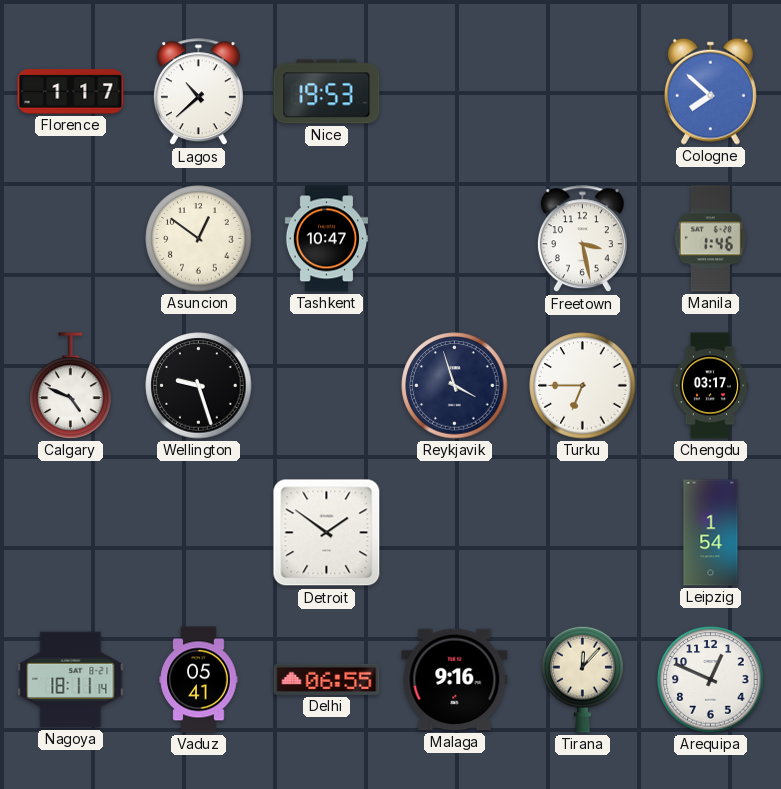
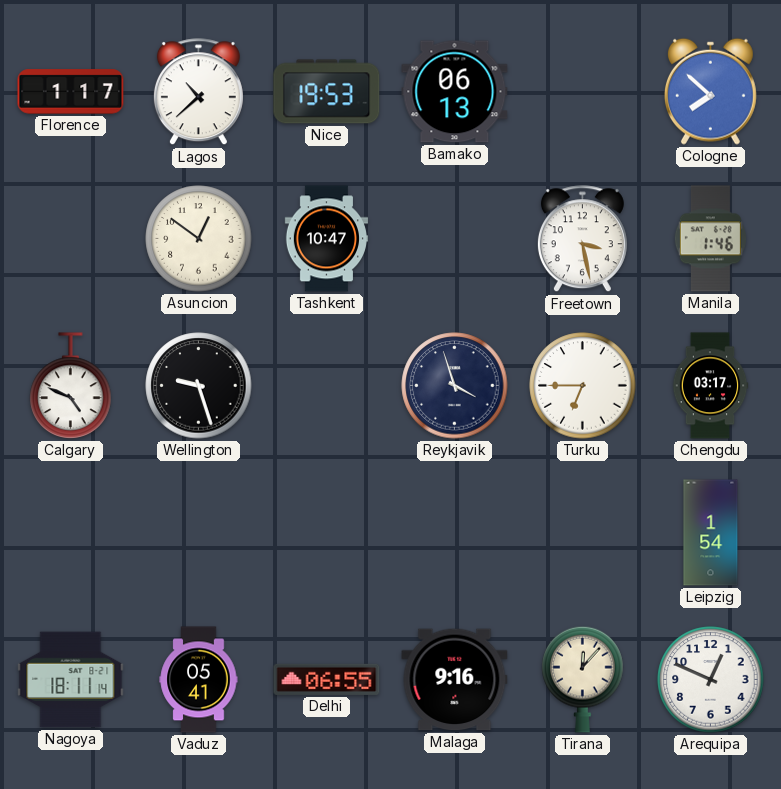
Bamako: none -> 06:13 (455, 92)
Detroit: 1:51 -> none (327, 533)
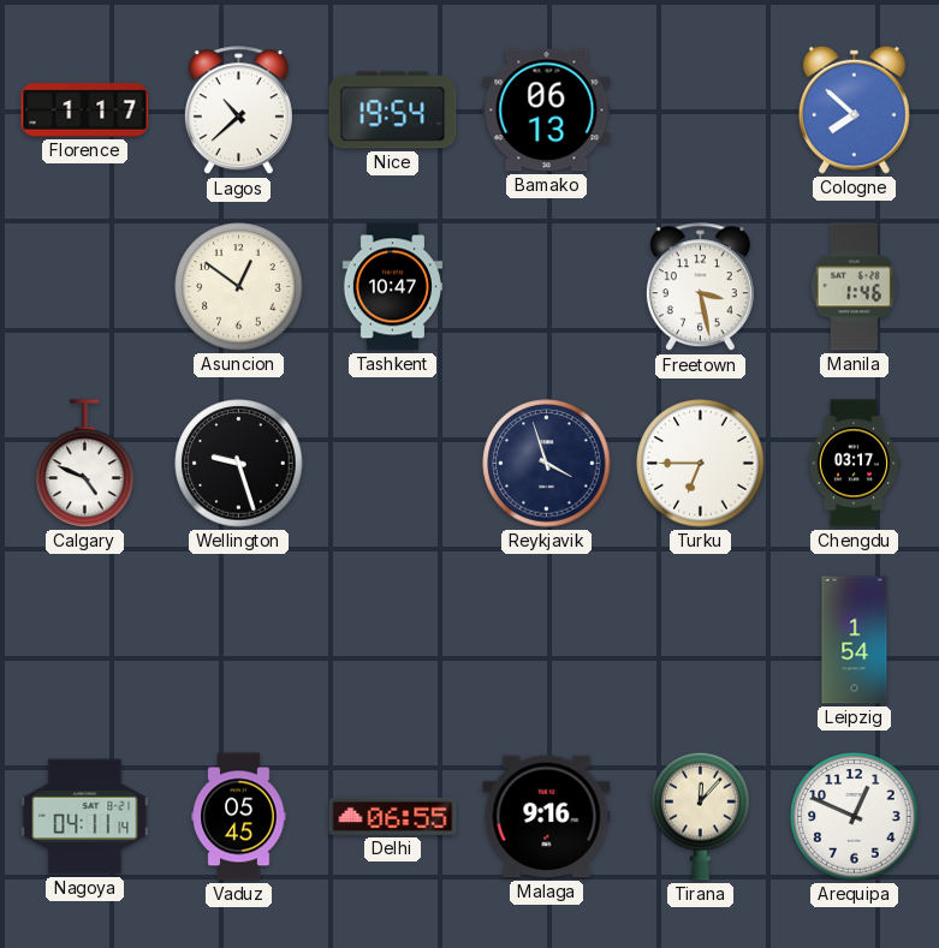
Nice: 19:53 -> 19:54 (393, 111)
Nagoya: 18:11 -> 04:11 (85, 817)
Vaduz: 05:41 -> 05:45 (239, 817)
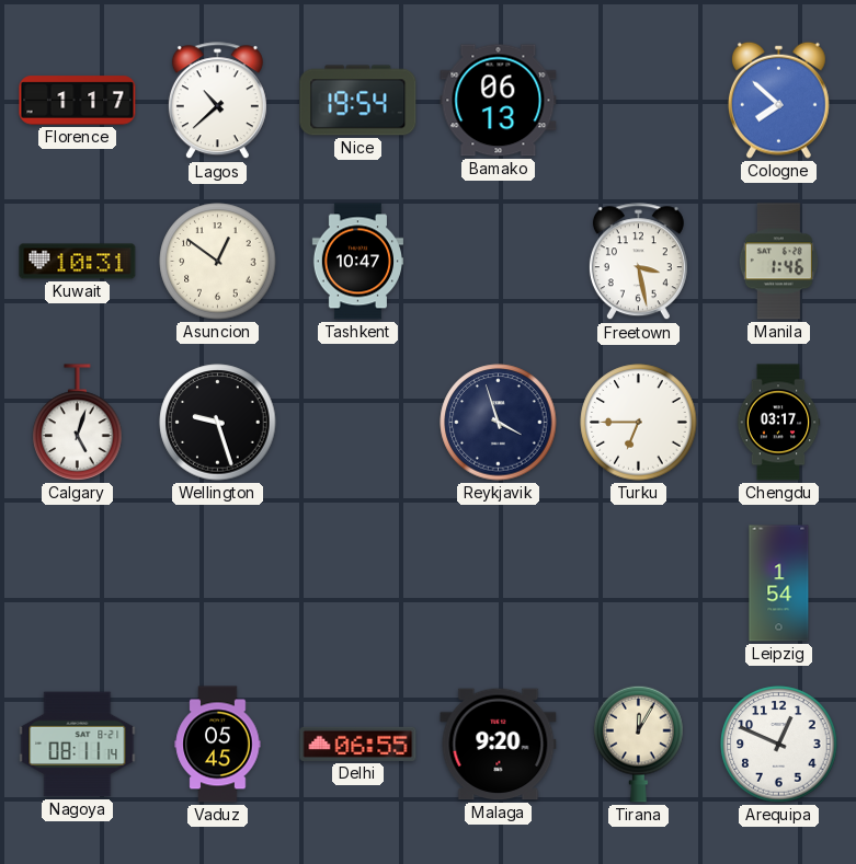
Kuwait: none -> 10:31 (78, 262)
Calgary: 4:49 -> 5:03 (78, 423)
Nagoya: 04:11 -> 08:11 (78, 745)
Malaga: 9:16 -> 9:20 (499, 745)
Tirana: 12:07 -> 12:05 (639, 744)
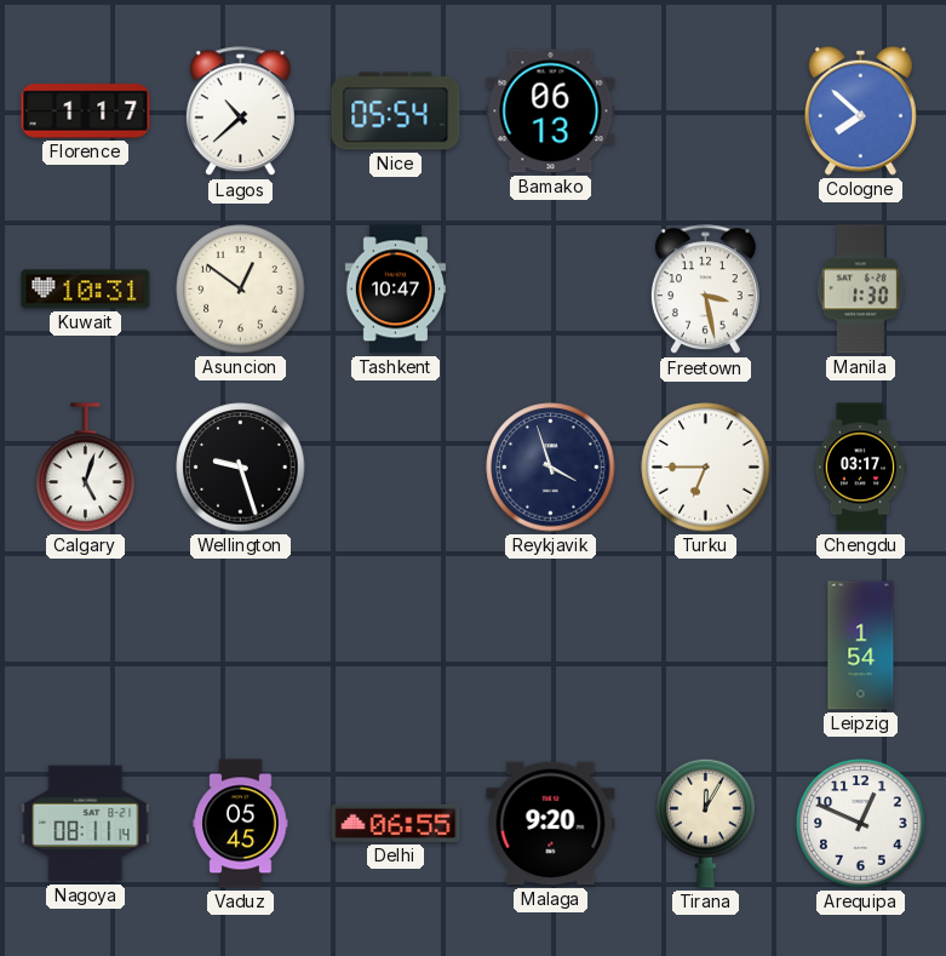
Nice: 19:54 -> 05:54 (396, 111)
Manila: 1:46 -> 1:30 (860, 290)
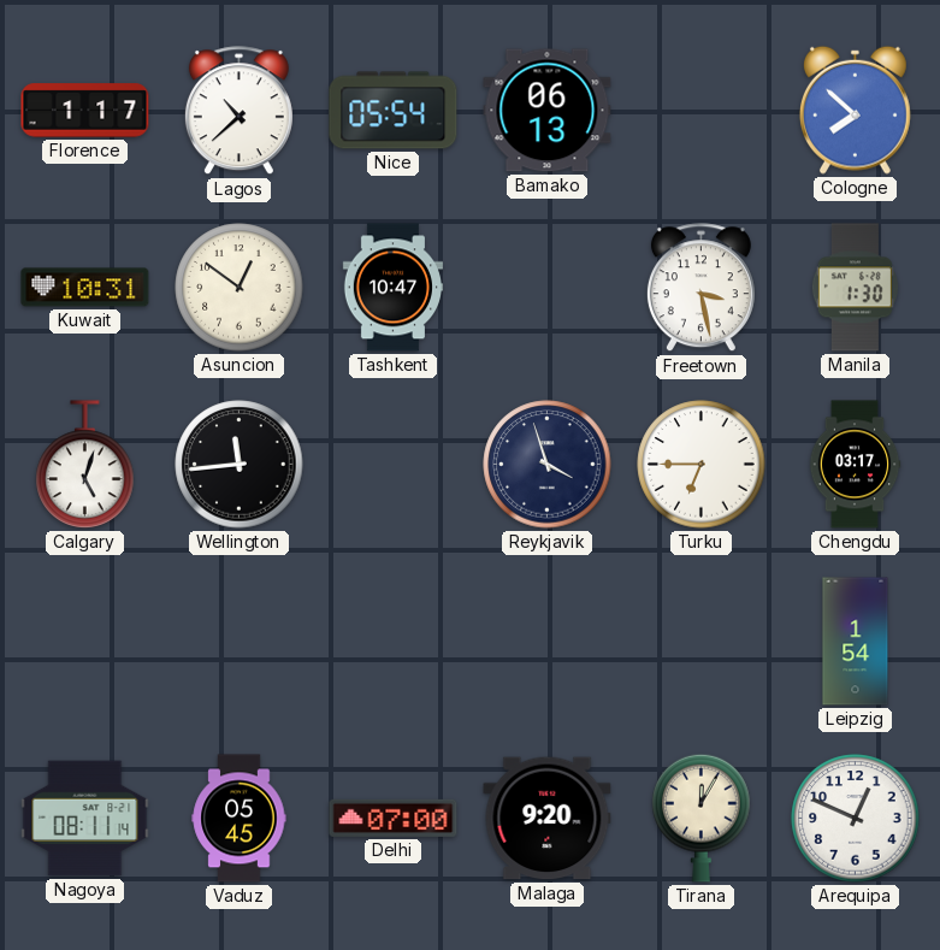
Wellington: 9:27 -> 11:44 (240, 465)
Delhi: 06:55 -> 07:00 (394, 818)
